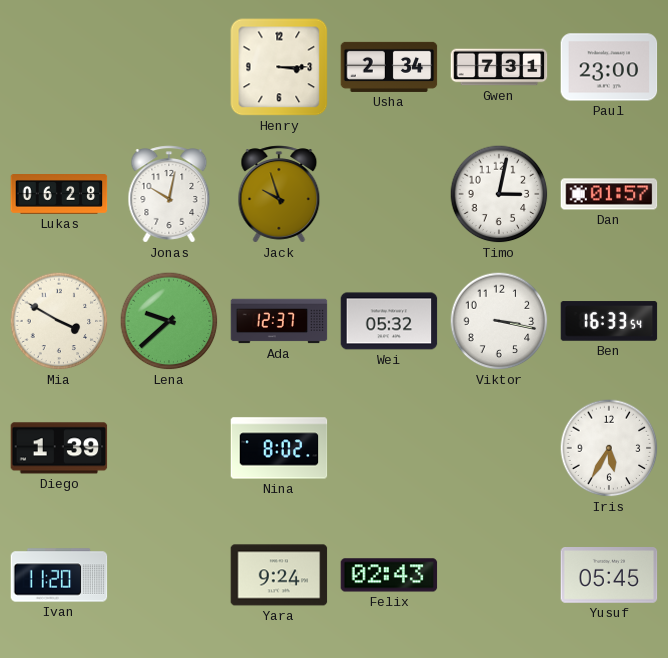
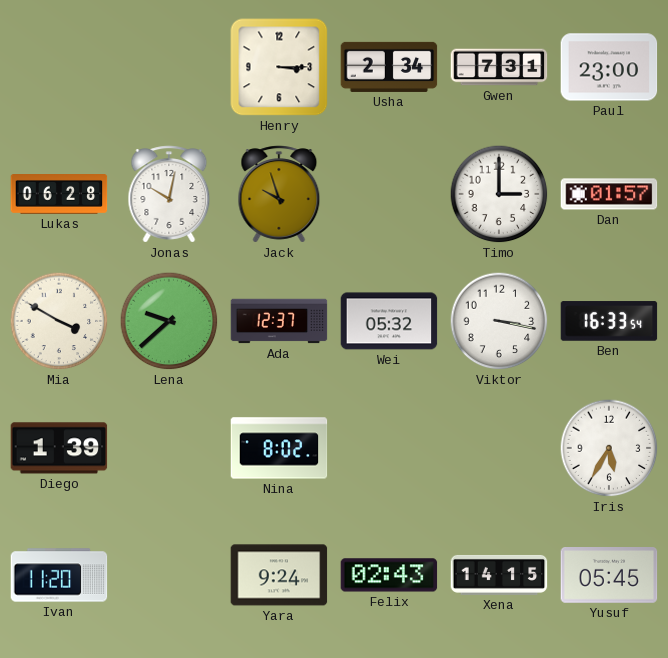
Timo: 3:02 -> 3:00 (499, 194)
Xena: none -> 14:15 (499, 575)
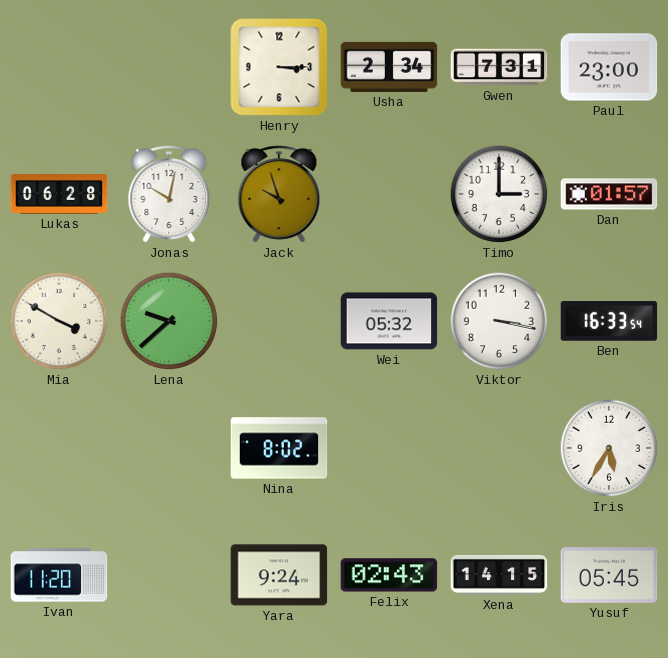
Ada: 12:37 -> none (279, 321)
Diego: 1:39 -> none (59, 448)
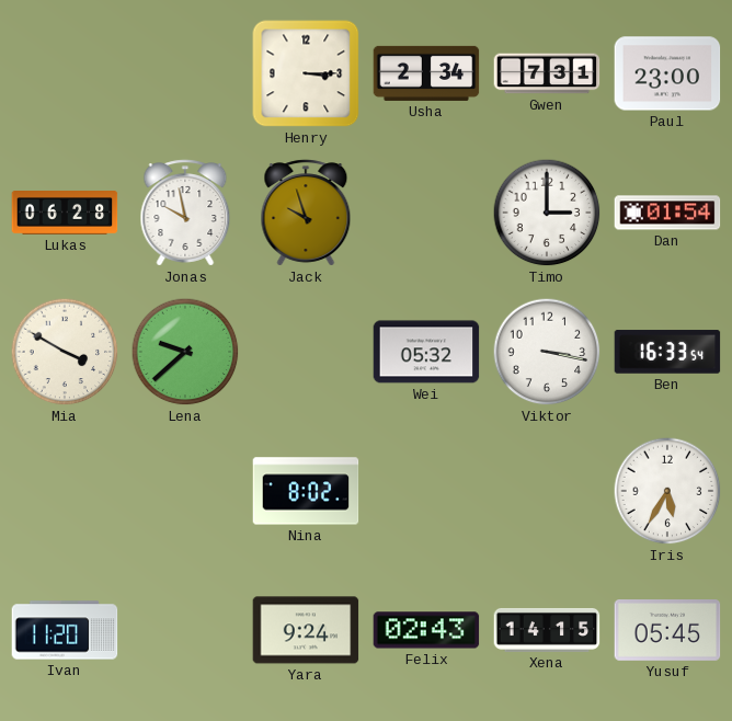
Jonas: 10:02 -> 9:58 (185, 213)
Dan: 01:57 -> 01:54 (667, 213)
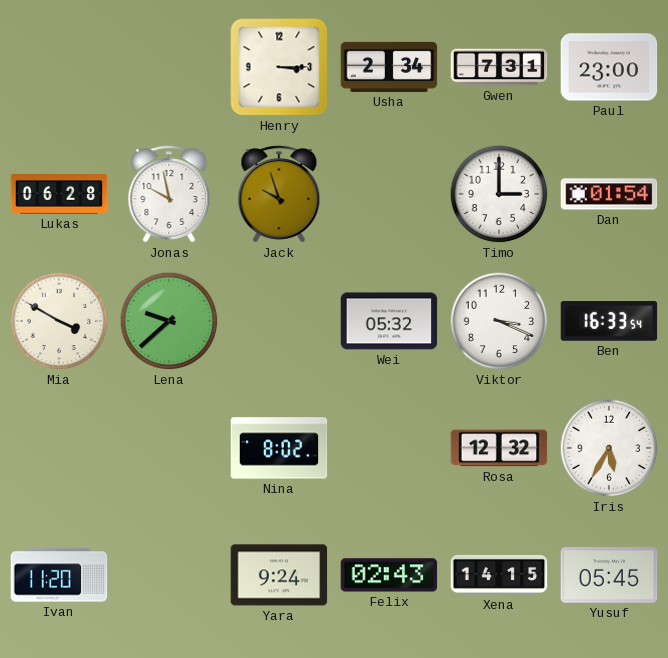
Viktor: 3:17 -> 3:19 (499, 321)
Rosa: none -> 12:32 (499, 448)
